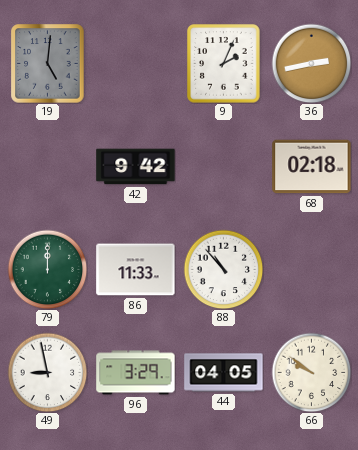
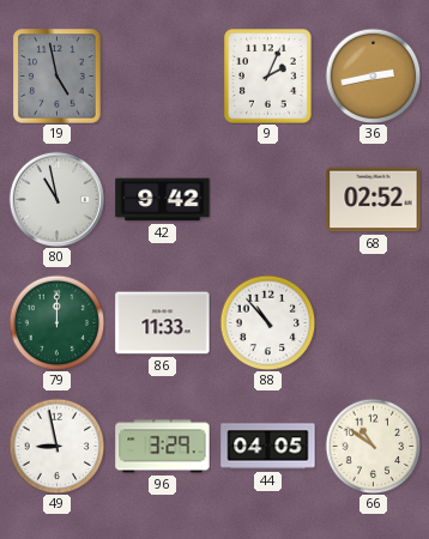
19: 5:01 -> 4:58 (58, 77)
80: none -> 10:58 (56, 199)
68: 02:18 -> 02:52 (374, 200)
66: 9:51 -> 10:51 (373, 446)
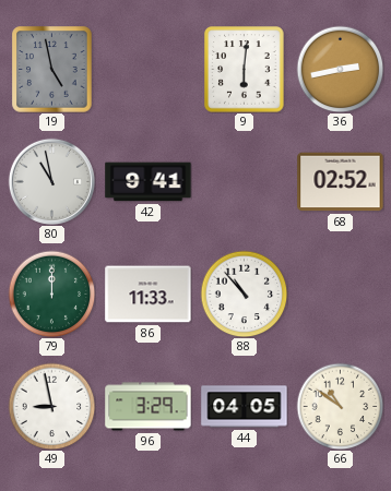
9: 2:04 -> 6:01 (245, 70)
42: 9:42 -> 9:41 (149, 182)
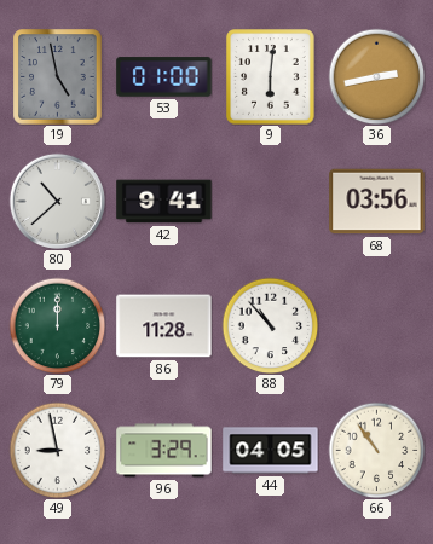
53: none -> 01:00 (164, 77)
80: 10:58 -> 10:38 (57, 201)
68: 02:52 -> 03:56 (377, 202)
86: 11:33 -> 11:28 (164, 326)
66: 10:51 -> 10:54 (376, 450)
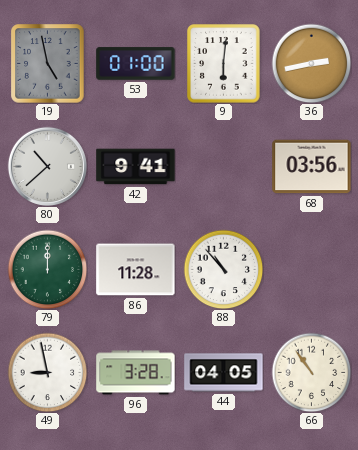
96: 3:29 -> 3:28 (136, 373)
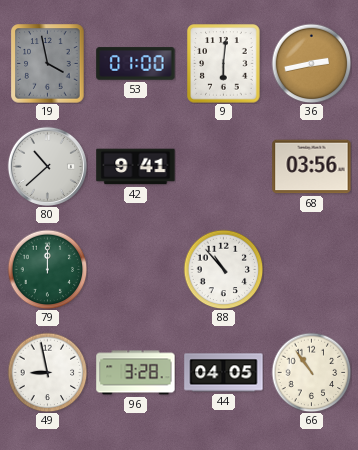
19: 4:58 -> 3:58 (48, 64)
86: 11:28 -> none (136, 270)
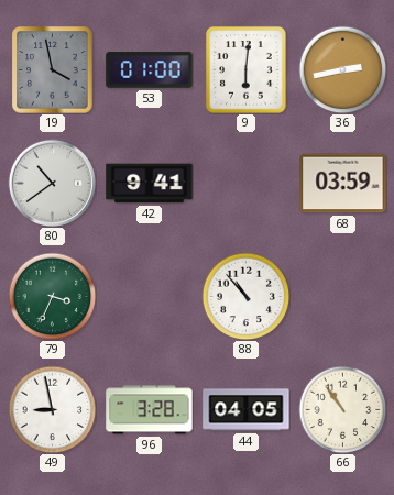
80: 10:38 -> 10:39 (52, 183)
68: 03:56 -> 03:59 (343, 184)
79: 12:00 -> 3:34 (52, 296)
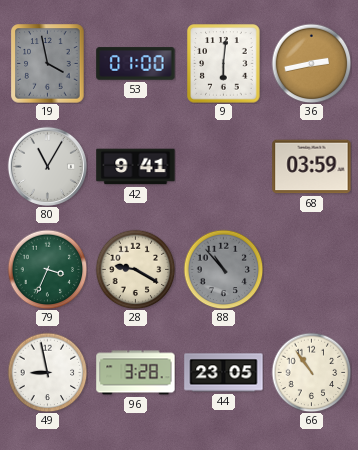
80: 10:39 -> 11:05 (47, 166)
28: none -> 9:20 (135, 269)
88 dial: white -> grey (223, 269)
44: 04:05 -> 23:05 (224, 373)
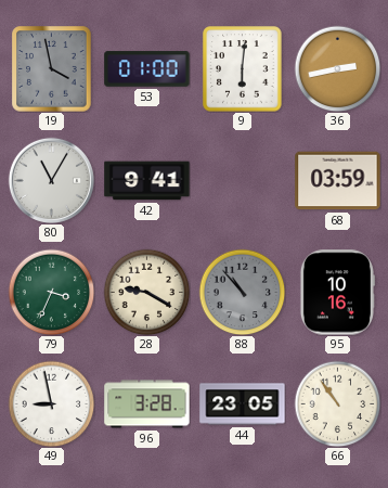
95: none -> 10:16 (337, 293)
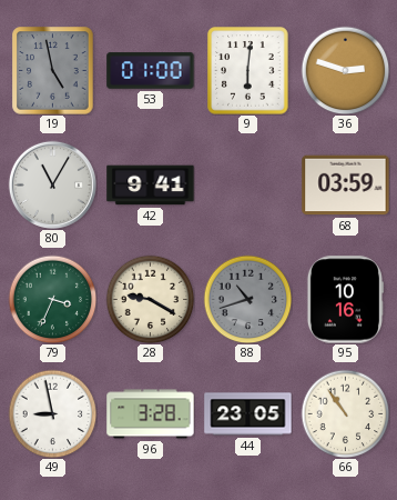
19: 3:58 -> 4:58 (53, 71)
36: 2:43 -> 2:48 (345, 70)
88: 10:53 -> 10:42 (247, 299)
